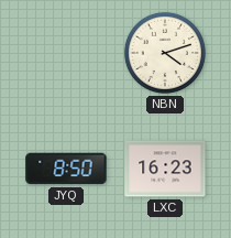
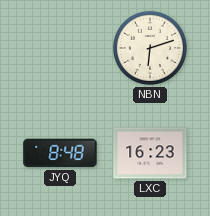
NBN: 4:12 -> 6:12 (150, 48)
JYQ: 8:50 -> 8:48 (60, 153)
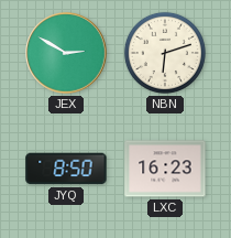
JEX: none -> 2:50 (66, 53)
JYQ: 8:48 -> 8:50 (66, 169)
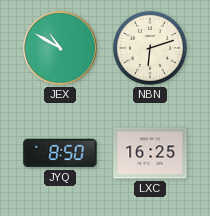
JEX: 2:50 -> 10:50 (60, 48)
LXC: 16:23 -> 16:25 (150, 153)
